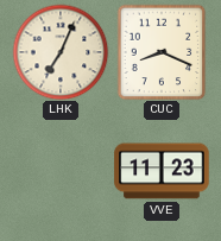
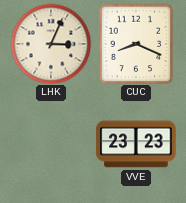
LHK: 7:04 -> 3:04 (51, 44)
VVE: 11:23 -> 23:23 (136, 144)
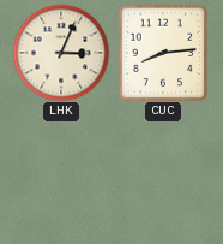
CUC: 8:19 -> 8:14 (163, 53)
VVE: 23:23 -> none (136, 144)
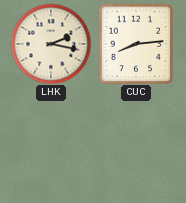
LHK: 3:04 -> 2:17 (51, 44)
